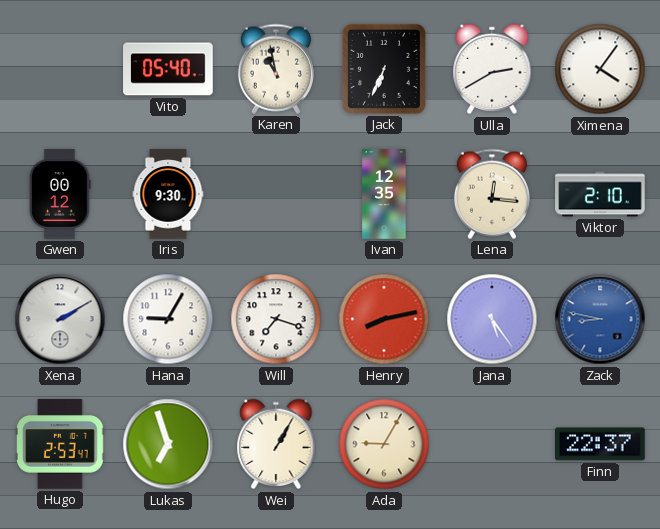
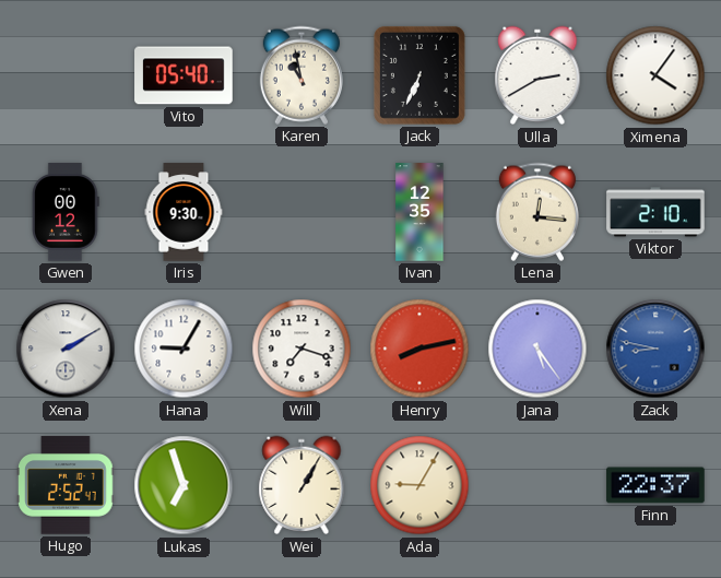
Hugo: 2:53 -> 2:52 (66, 485)
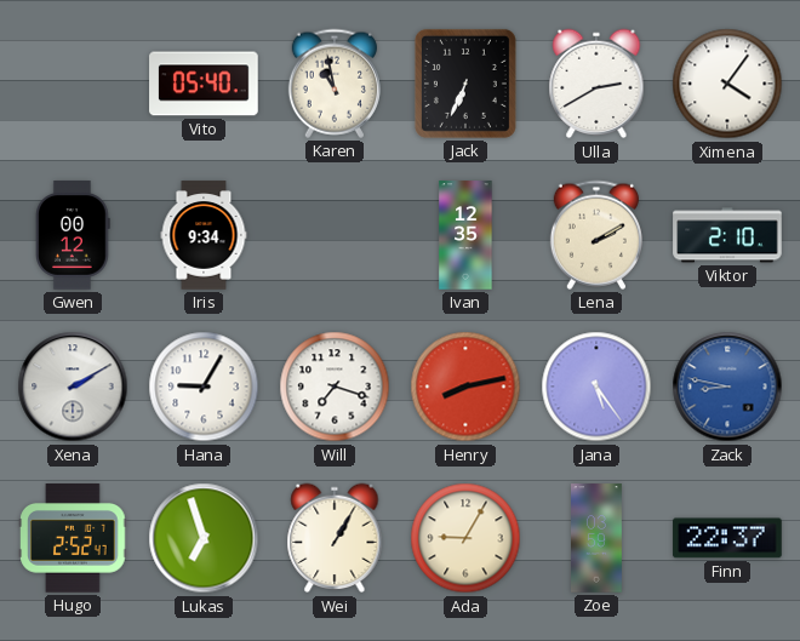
Iris: 9:30 -> 9:34 (204, 235)
Lena: 12:16 -> 2:10 (596, 235)
Zoe: none -> 03:59 (598, 538)
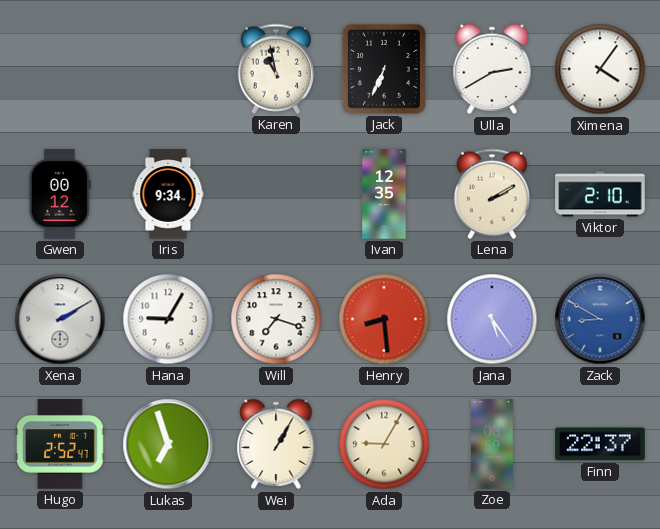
Vito: 05:40 -> none (204, 84)
Henry: 8:13 -> 8:29 (384, 319)
Zack: 8:47 -> 8:50 (600, 319)
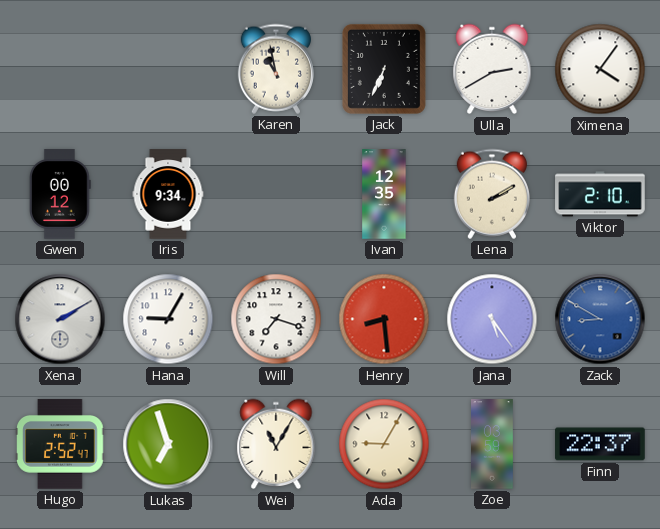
Wei: 1:05 -> 11:05 (276, 444)
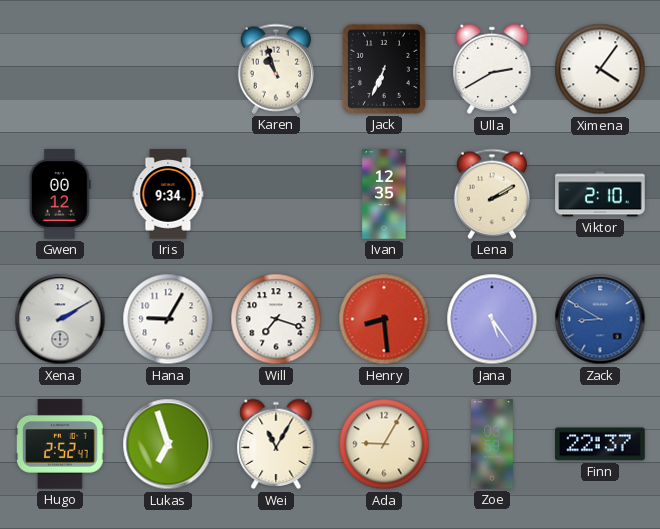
Karen: 10:58 -> 10:57 (276, 69)
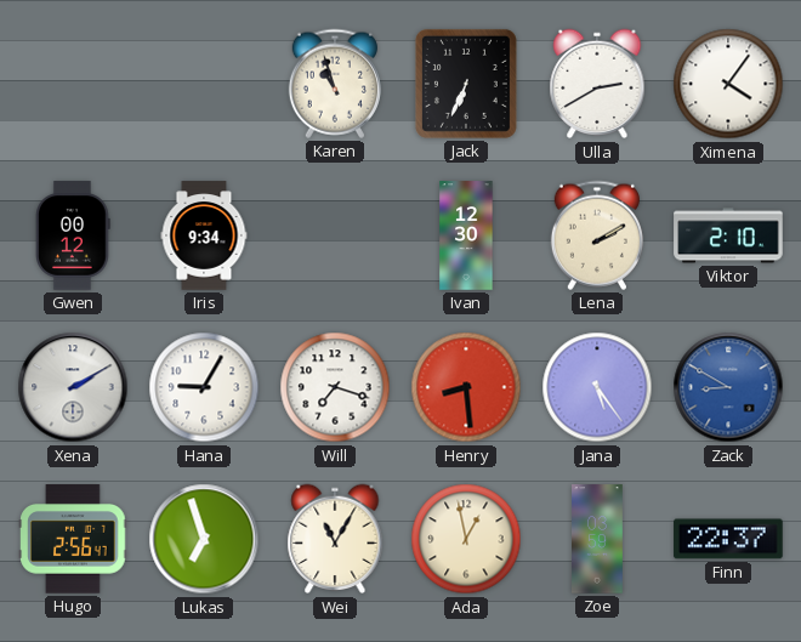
Ivan: 12:35 -> 12:30 (466, 235)
Hugo: 2:52 -> 2:56 (73, 539)
Ada: 9:05 -> 12:58 (466, 539)
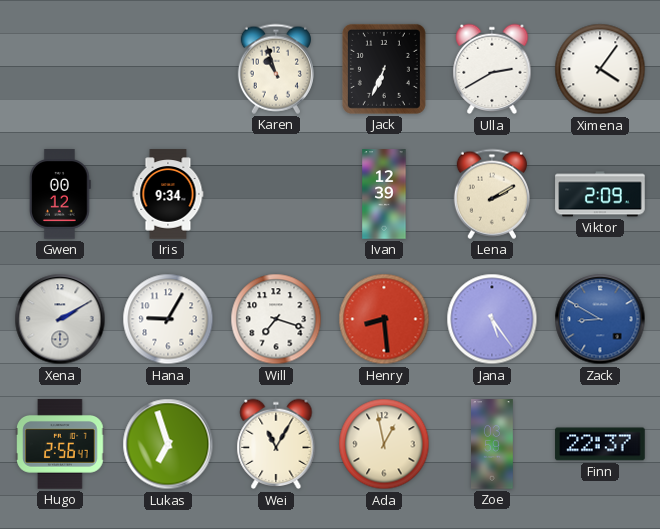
Ivan: 12:30 -> 12:39 (384, 194)
Viktor: 2:10 -> 2:09 (600, 194)
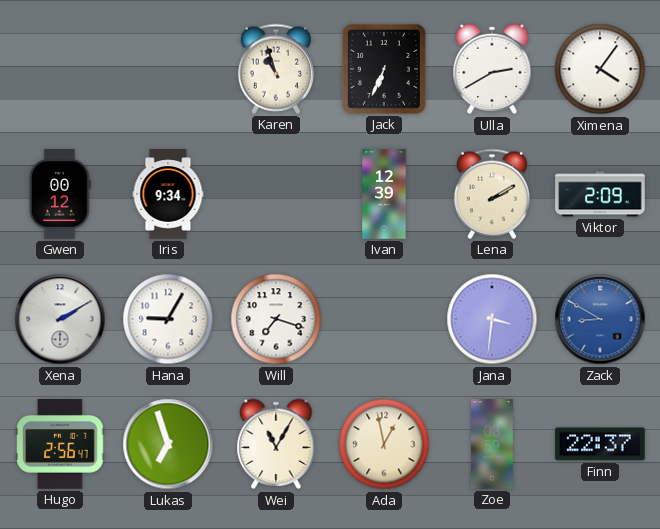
Henry: 8:29 -> none (384, 319)
Jana: 5:24 -> 3:31 (492, 319)
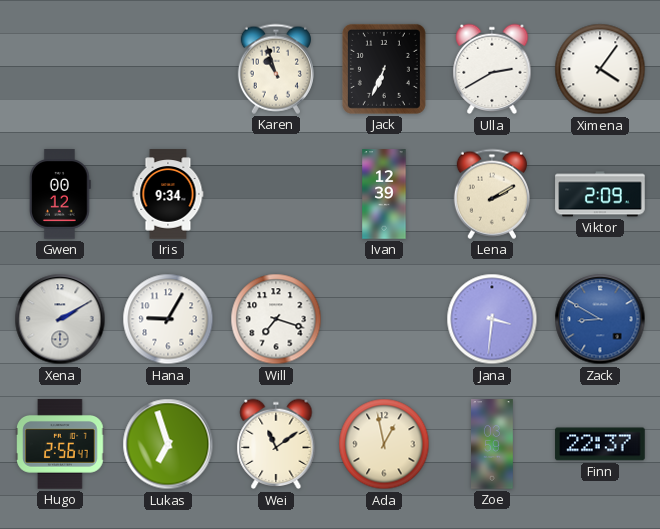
Wei: 11:05 -> 11:09 (276, 444)
